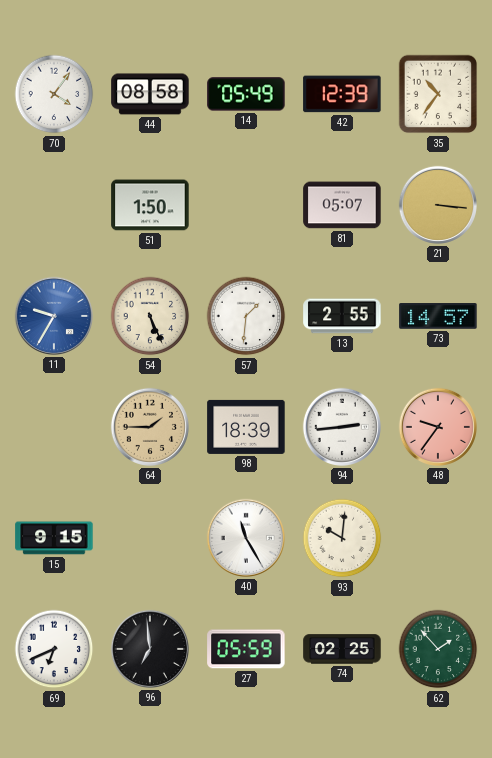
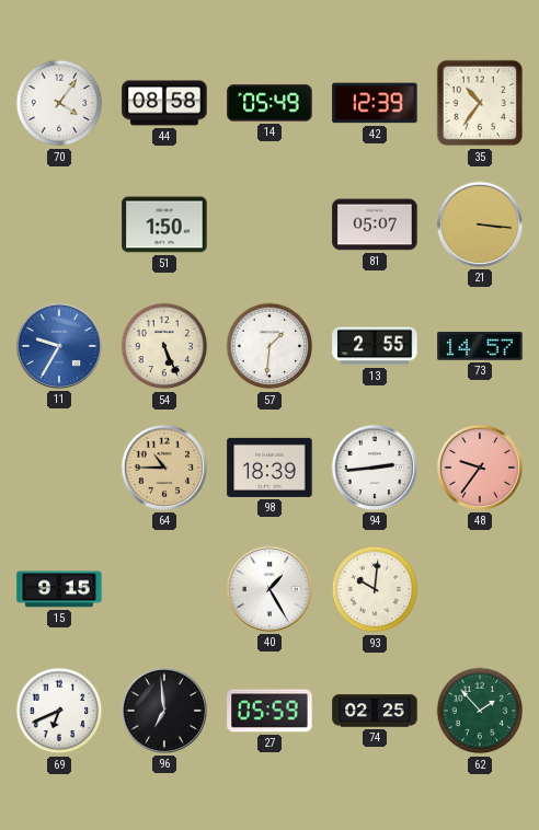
64: 1:45 -> 10:45 (164, 468)
40: 11:25 -> 1:25 (269, 589)
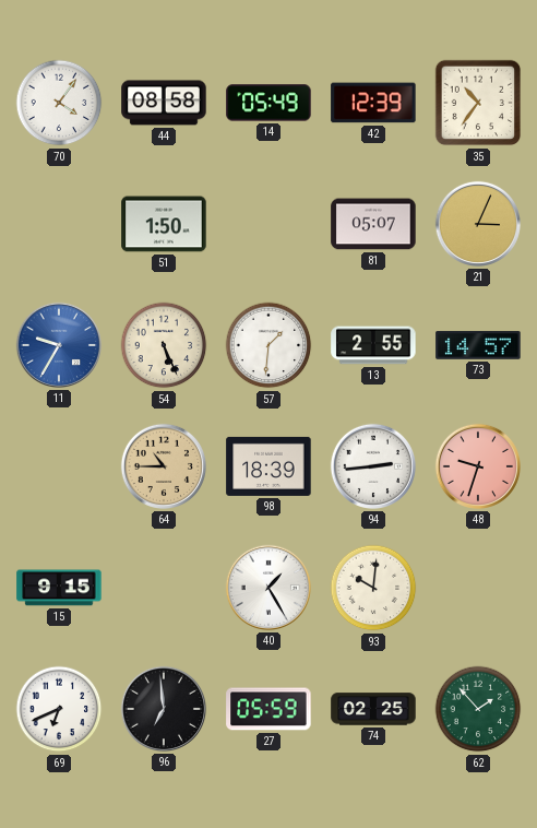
21: 3:16 -> 3:04 (478, 224)
48: 9:36 -> 9:33 (478, 466)
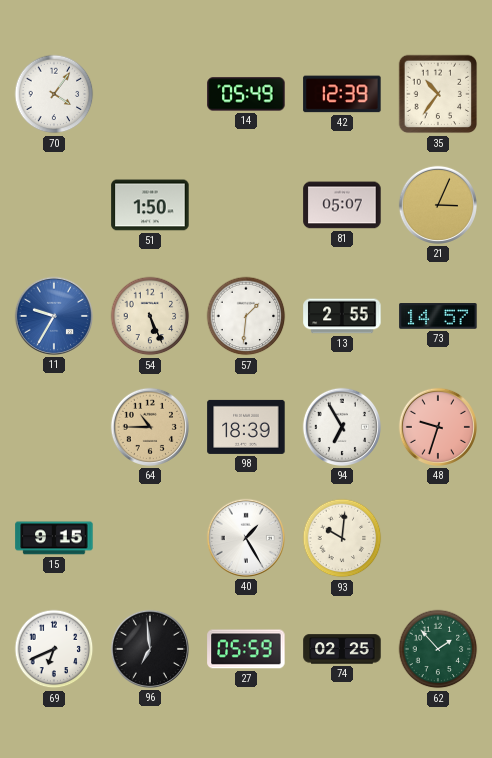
44: 08:58 -> none (164, 103)
94: 2:44 -> 6:55 (342, 427)
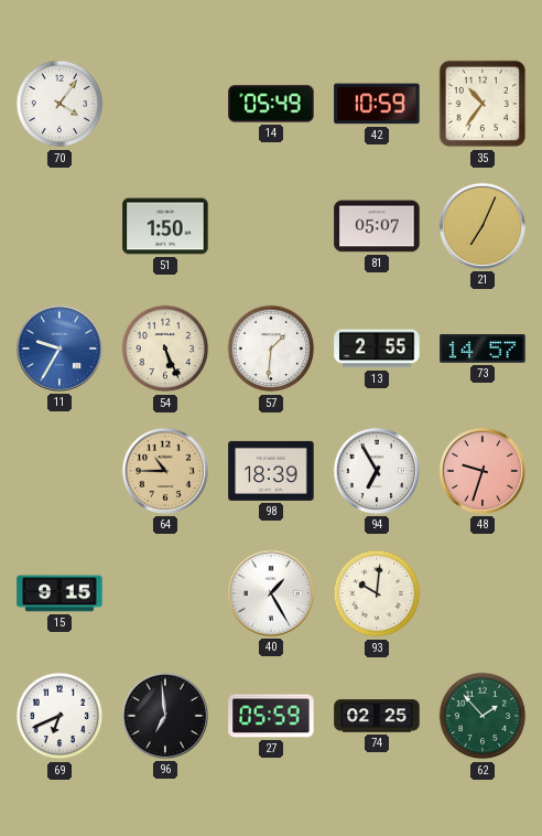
42: 12:39 -> 10:59 (377, 104)
21: 3:04 -> 7:04 (483, 226)
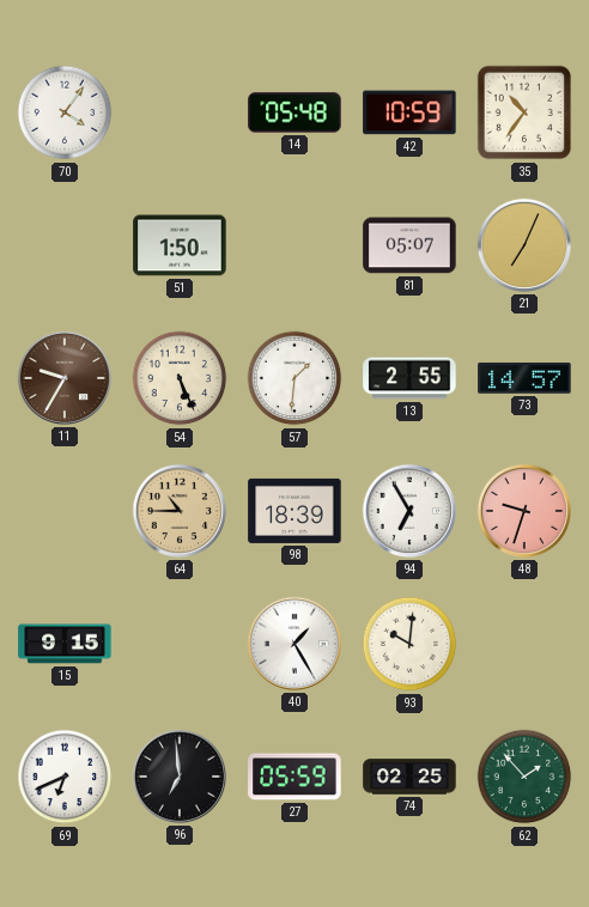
14: 05:49 -> 05:48 (294, 112)
11 dial: blue -> brown (65, 378)
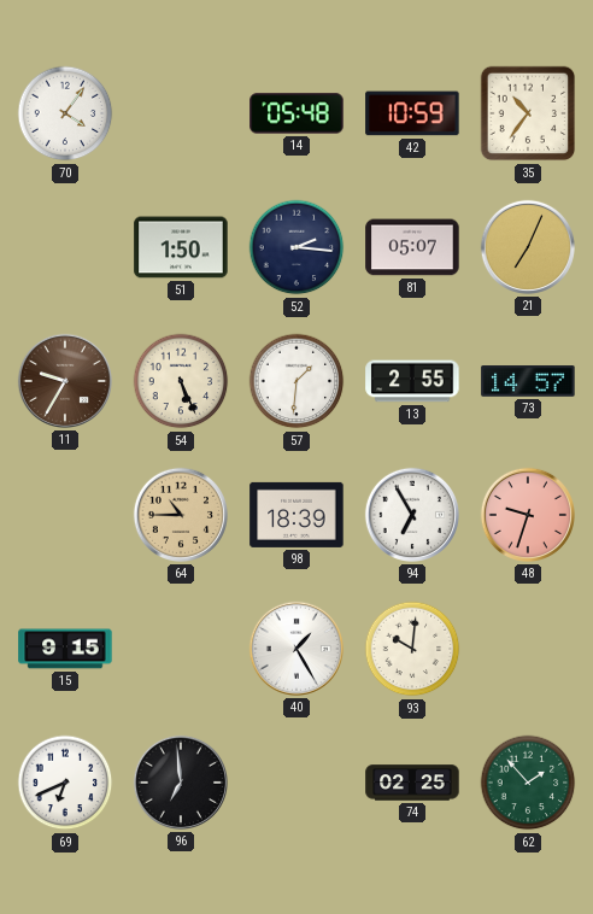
52: none -> 2:16 (296, 247)
27: 05:59 -> none (294, 777)
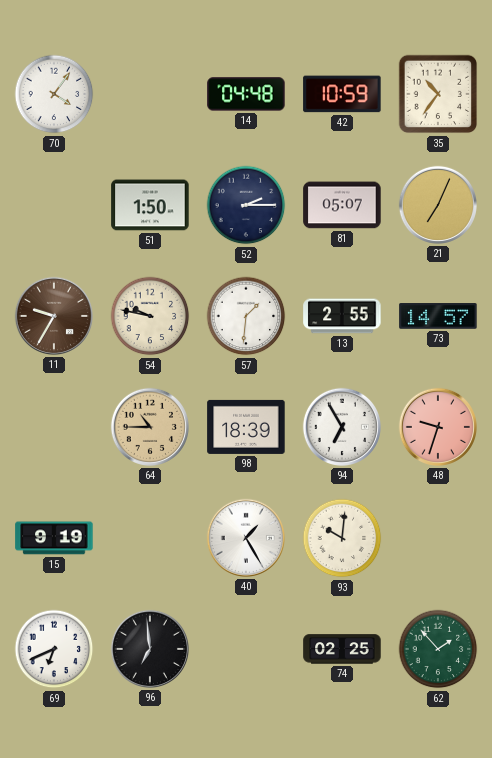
14: 05:48 -> 04:48 (246, 94)
52: 2:16 -> 2:15 (246, 205)
54: 5:26 -> 9:47 (150, 316)
15: 9:15 -> 9:19 (54, 538)
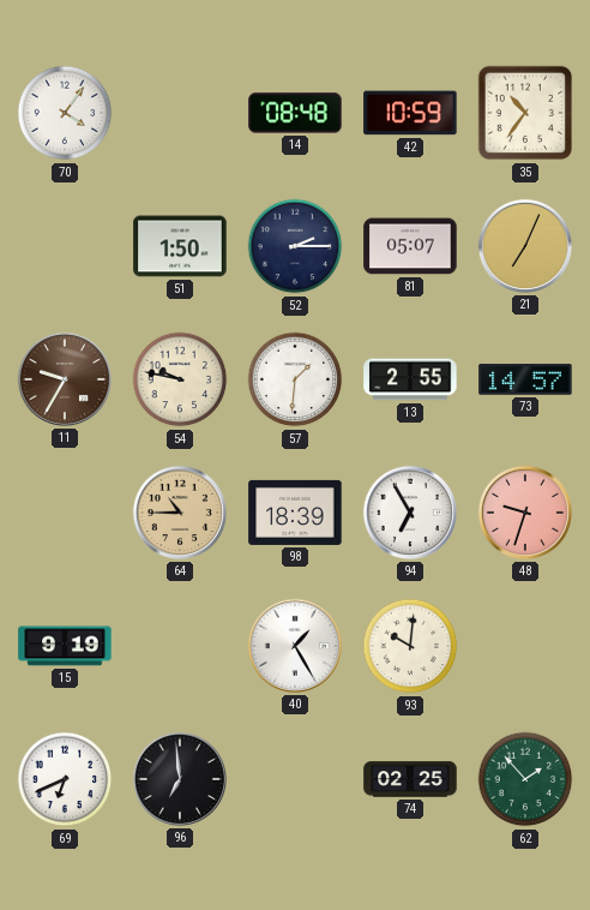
14: 04:48 -> 08:48 (295, 113)
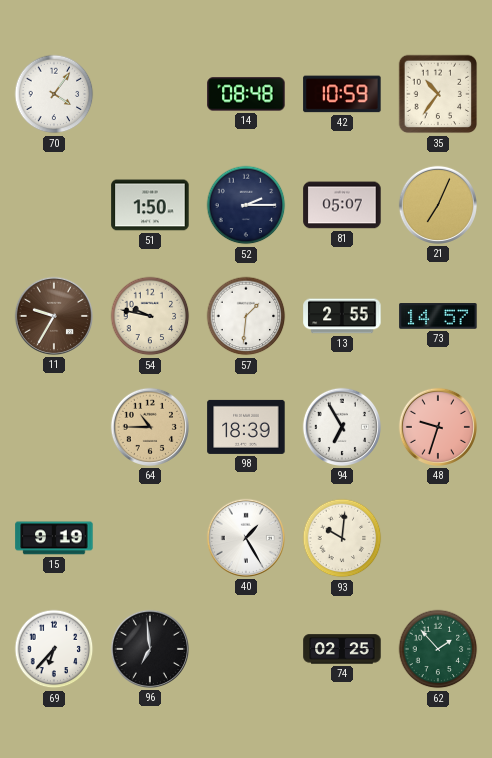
69: 6:41 -> 6:37 (54, 649)
